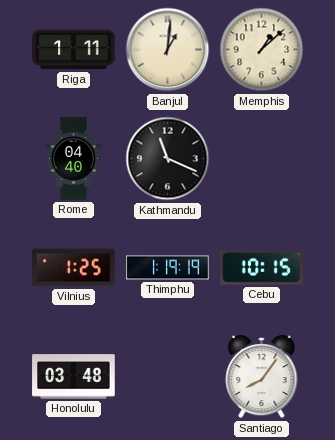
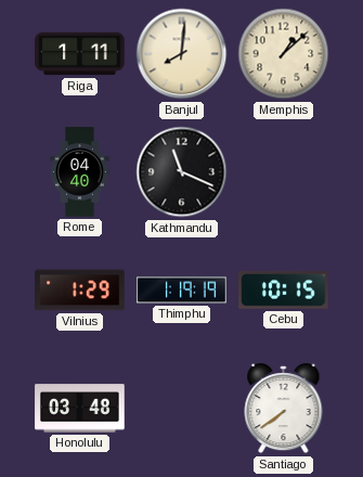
Banjul: 1:01 -> 8:01 (182, 54)
Vilnius: 1:25 -> 1:29 (80, 291)
Santiago: 8:06 -> 7:39 (284, 409)
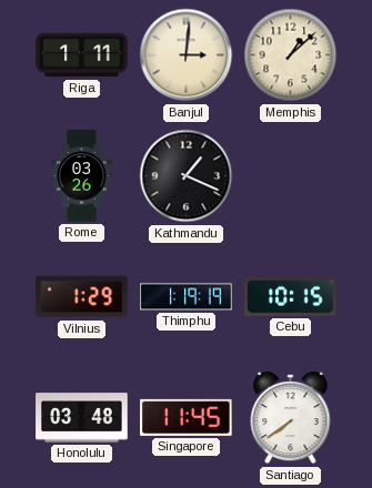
Banjul: 8:01 -> 3:01 (187, 55)
Rome: 04:40 -> 03:26 (81, 176)
Kathmandu: 11:19 -> 1:19 (187, 176)
Singapore: none -> 11:45 (187, 417)
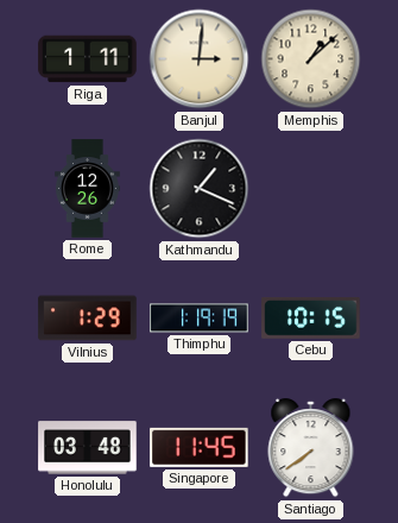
Rome: 03:26 -> 12:26 (87, 189)
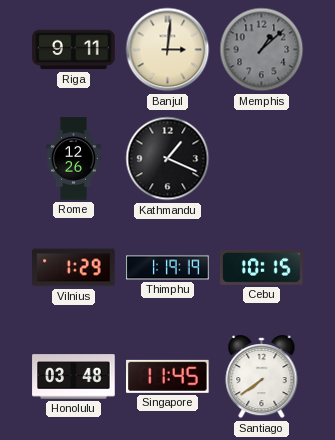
Riga: 1:11 -> 9:11 (74, 50)
Memphis dial: cream -> grey (262, 50)
